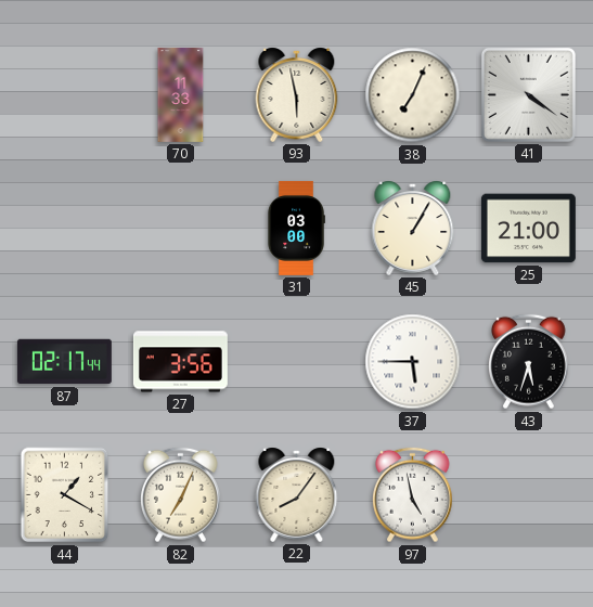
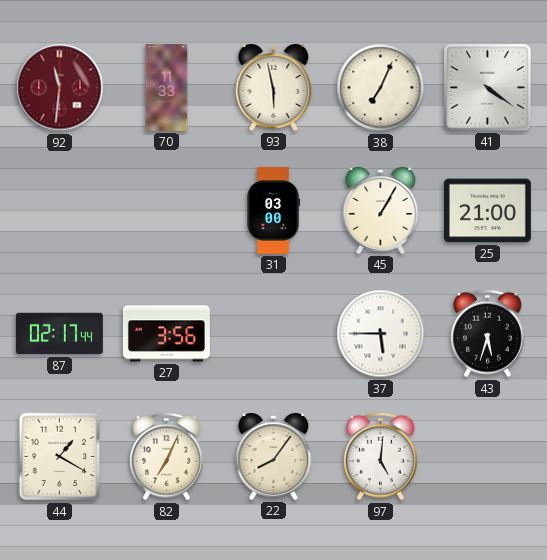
92: none -> 11:31 (60, 88)
97: 4:58 -> 5:01 (381, 457)
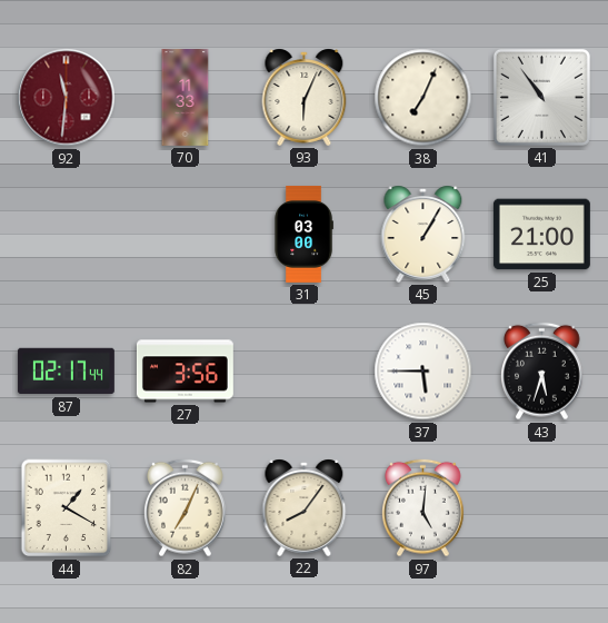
93: 5:58 -> 6:04 (305, 97)
41: 4:21 -> 10:54 (541, 97)
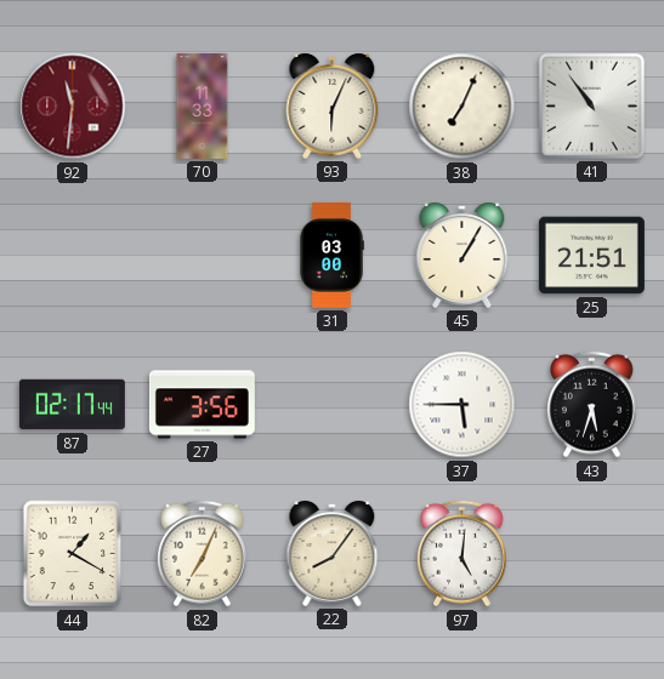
25: 21:00 -> 21:51 (591, 256)
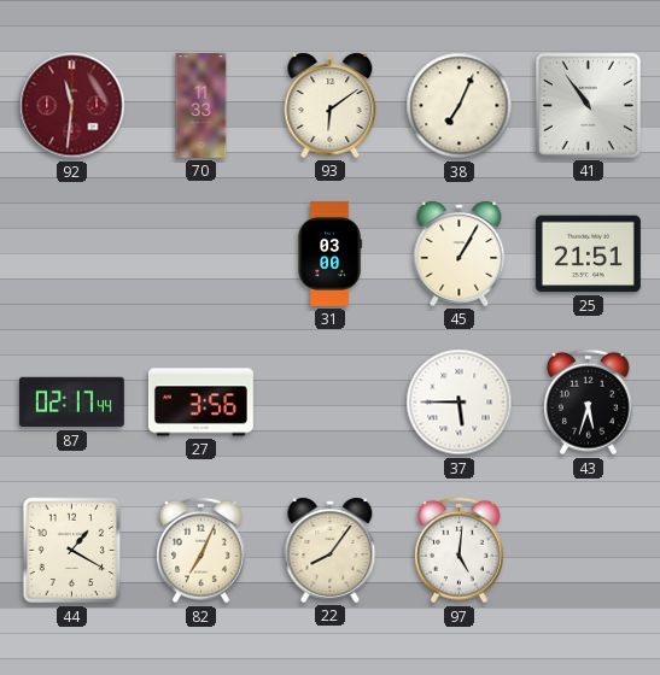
93: 6:04 -> 6:09 (331, 105)
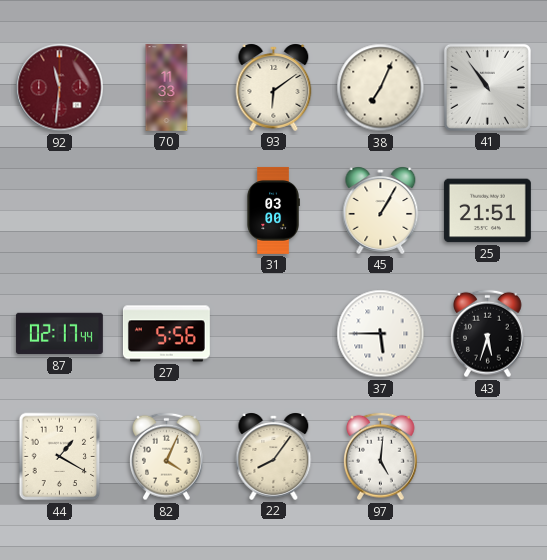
27: 3:56 -> 5:56 (166, 334)
82: 7:04 -> 4:04 (167, 457)
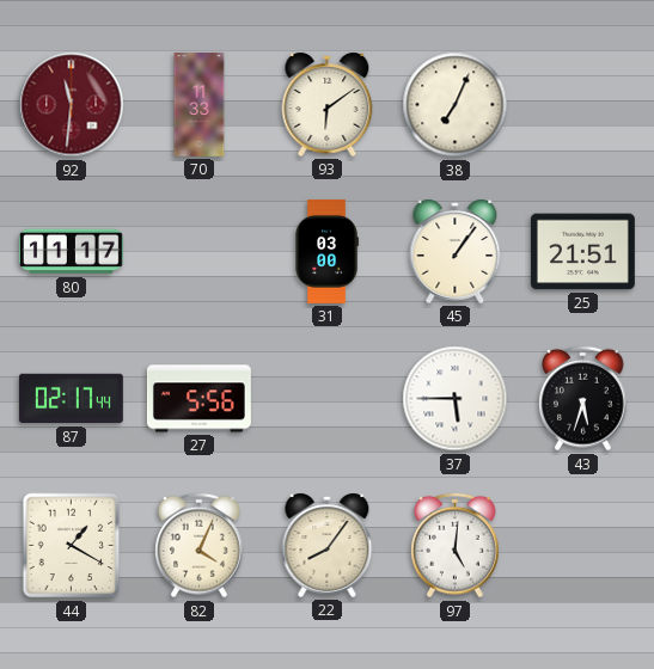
41: 10:54 -> none (487, 87)
80: none -> 11:17 (71, 252)
45: 1:05 -> 1:06 (456, 251)
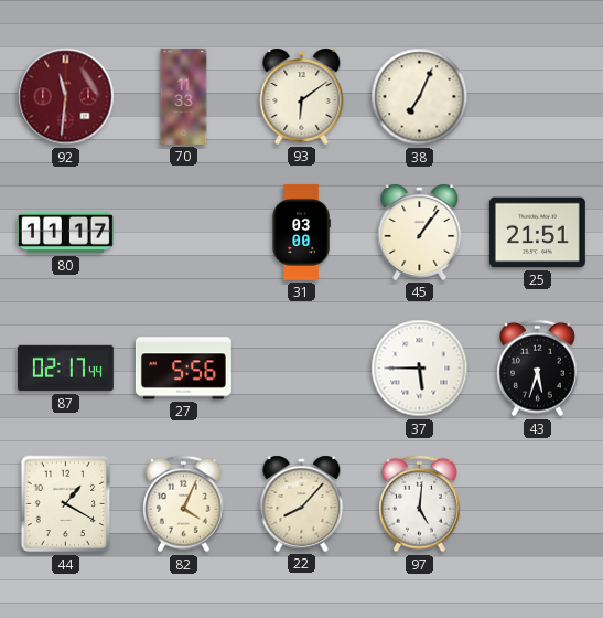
22: 8:06 -> 8:07 (302, 503)
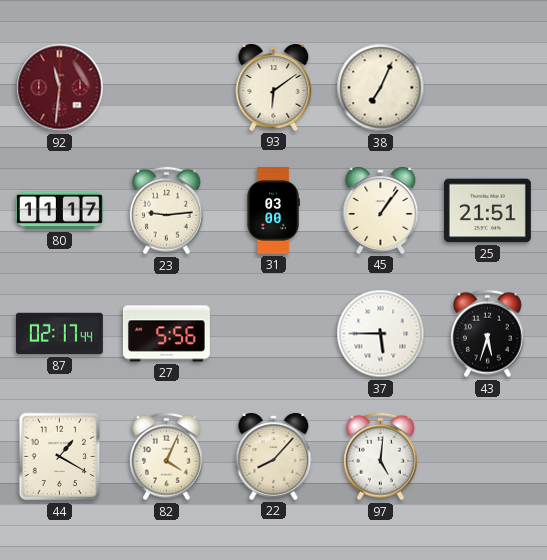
70: 11:33 -> none (184, 96)
23: none -> 9:14 (167, 211)
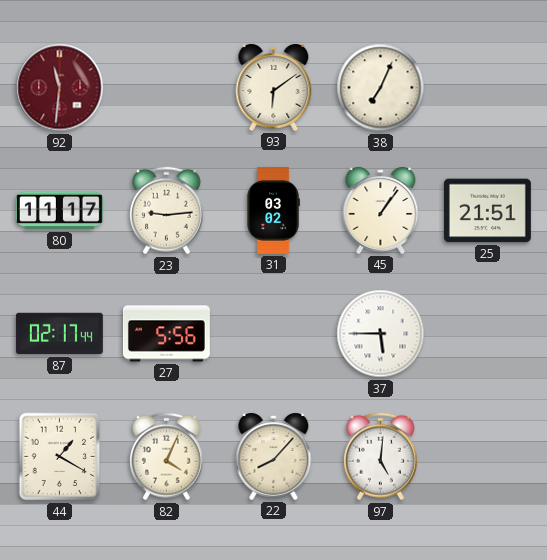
31: 03:00 -> 03:02 (273, 210)
43: 5:33 -> none (488, 334)
